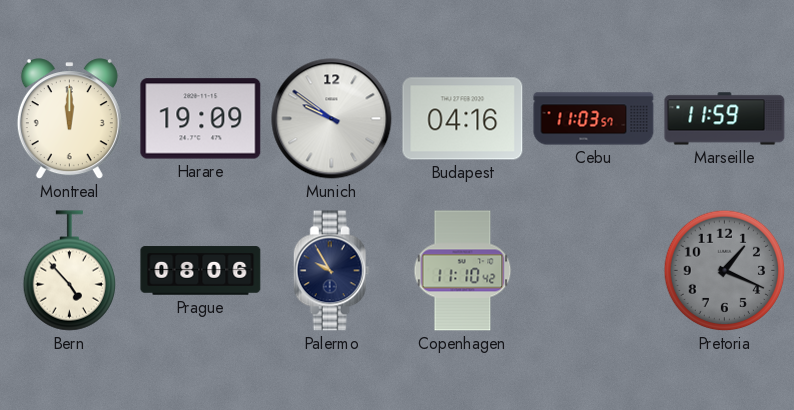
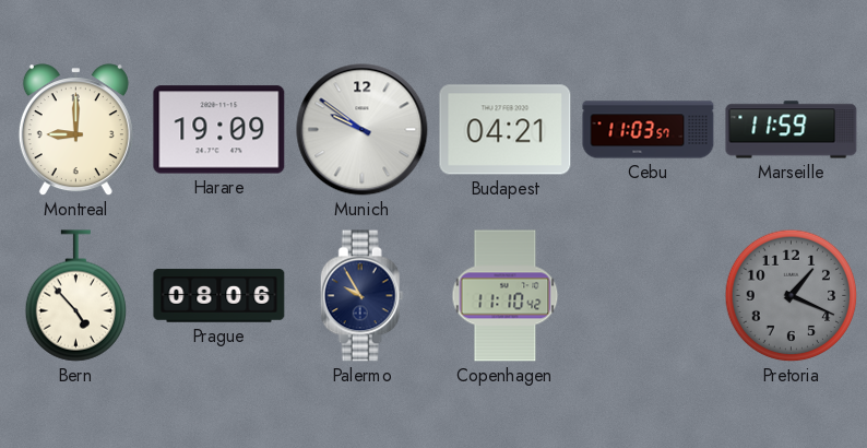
Montreal: 12:00 -> 9:00 (75, 130)
Budapest: 04:16 -> 04:21 (506, 130)
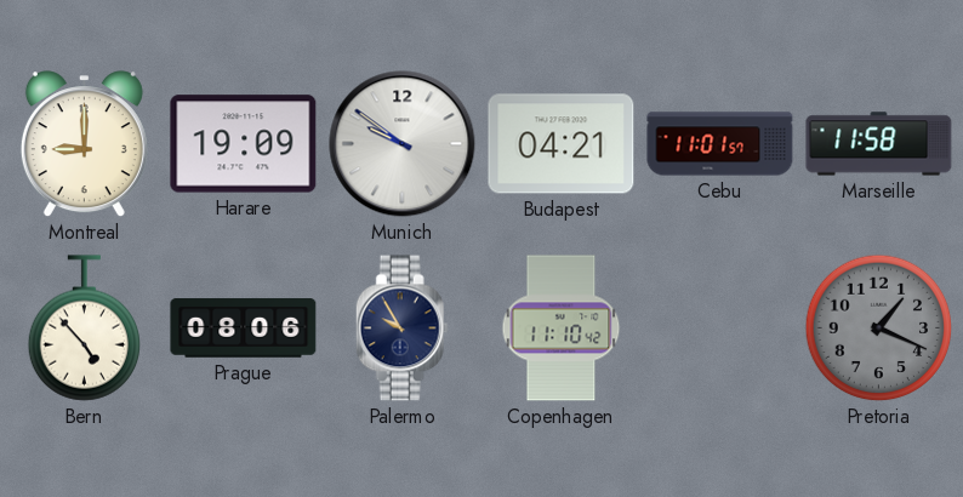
Cebu: 11:03 -> 11:01 (720, 144)
Marseille: 11:59 -> 11:58 (879, 144)
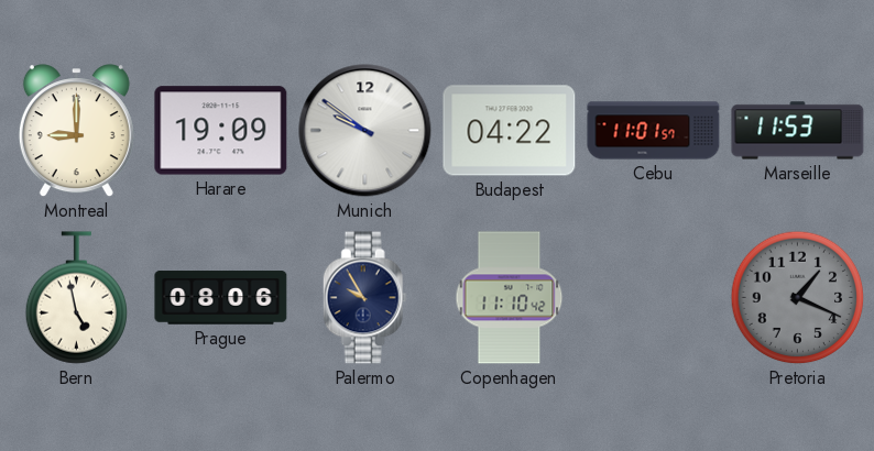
Budapest: 04:21 -> 04:22 (510, 131)
Marseille: 11:58 -> 11:53 (798, 131)
Bern: 4:53 -> 4:58 (76, 298)
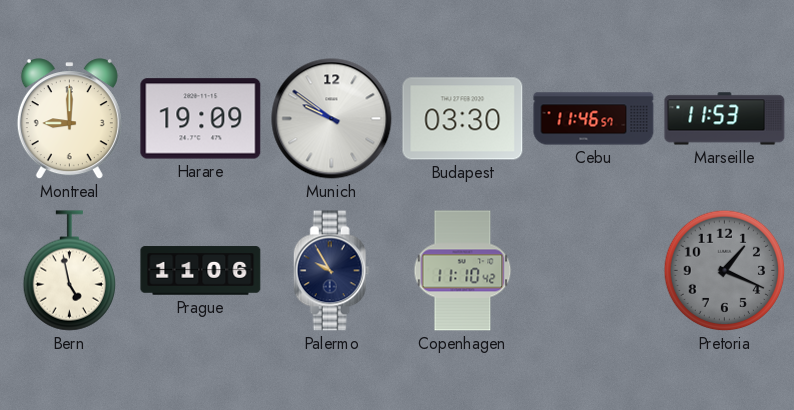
Budapest: 04:22 -> 03:30 (463, 119)
Cebu: 11:01 -> 11:46 (594, 119)
Prague: 08:06 -> 11:06 (201, 271)
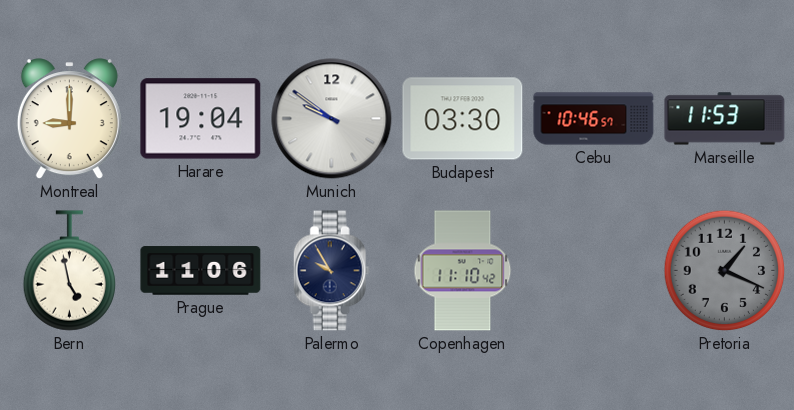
Harare: 19:09 -> 19:04 (201, 119)
Cebu: 11:46 -> 10:46 (594, 119)
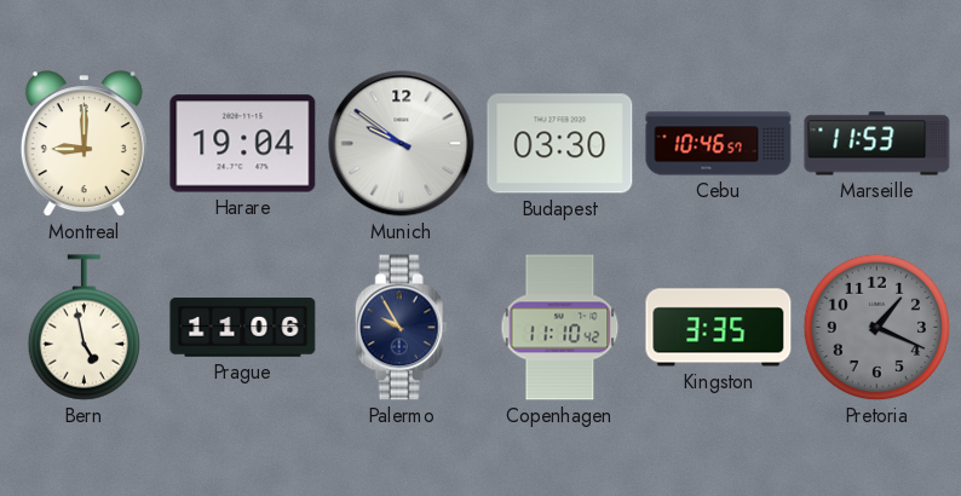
Kingston: none -> 3:35 (719, 328)
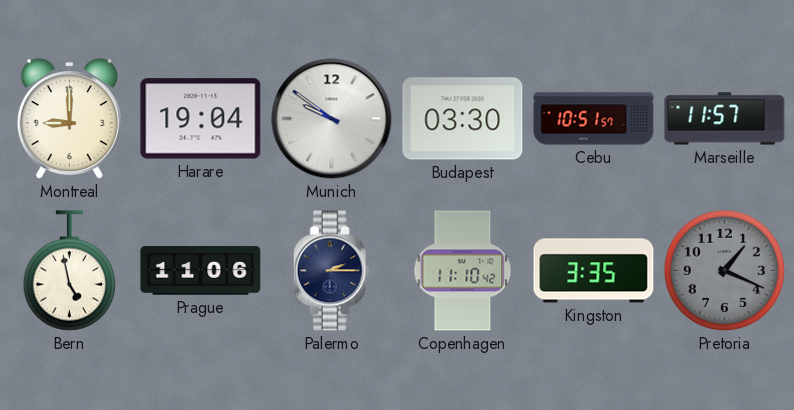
Cebu: 10:46 -> 10:51 (594, 119)
Marseille: 11:53 -> 11:57 (725, 119)
Palermo: 9:55 -> 2:15 (331, 271)
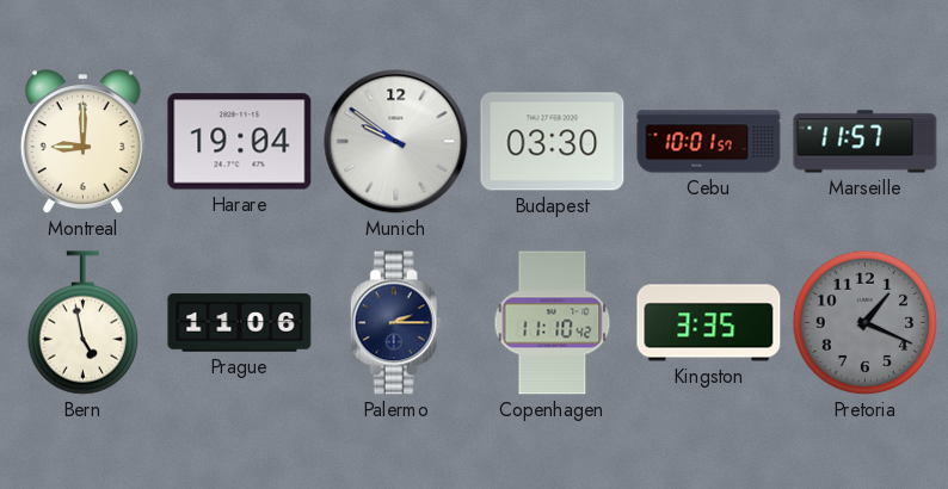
Cebu: 10:51 -> 10:01 (709, 142)
